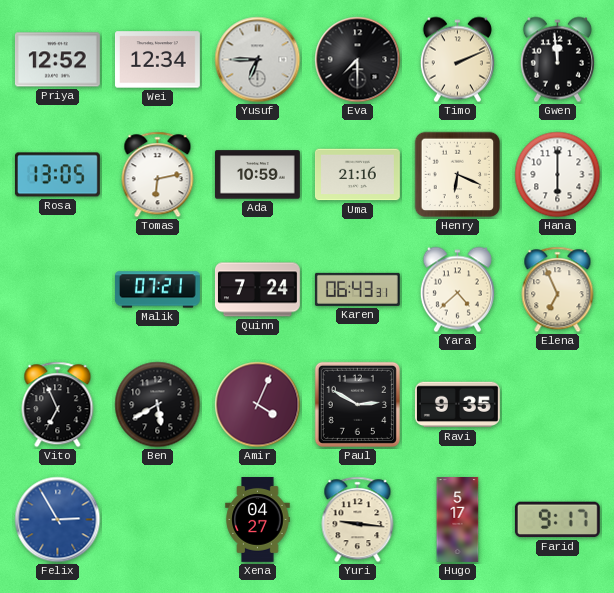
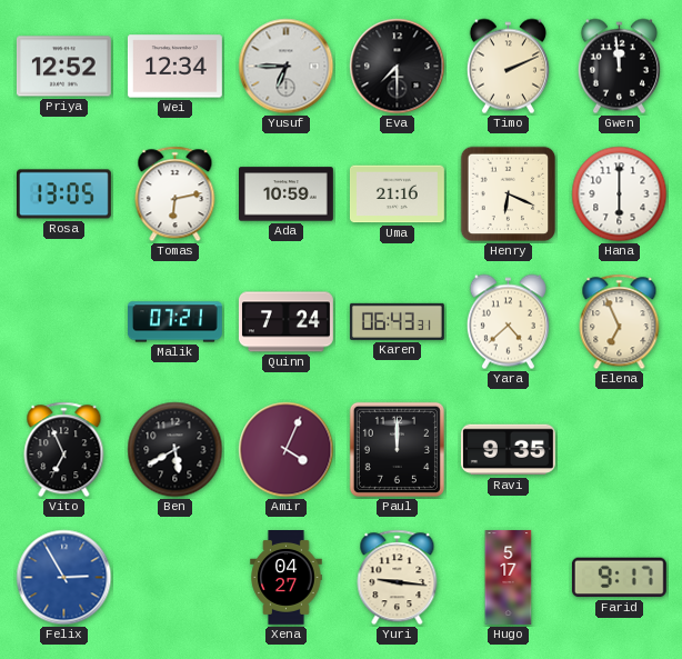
Paul: 2:50 -> 12:00 (397, 449)
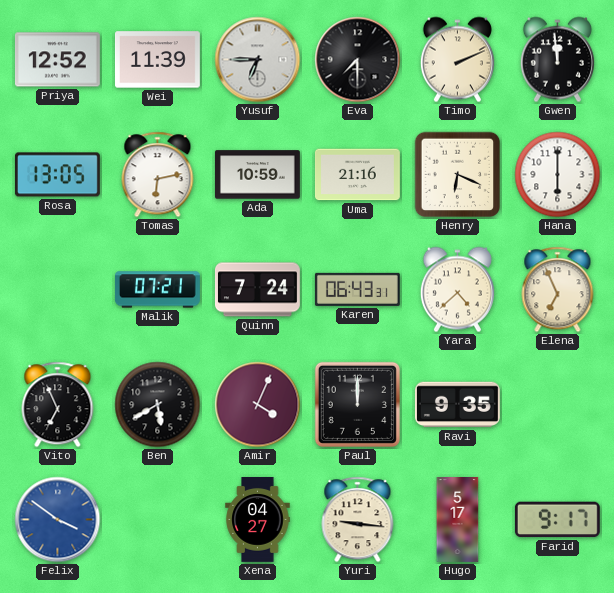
Wei: 12:34 -> 11:39 (157, 60)
Felix: 2:55 -> 3:51 (58, 520)
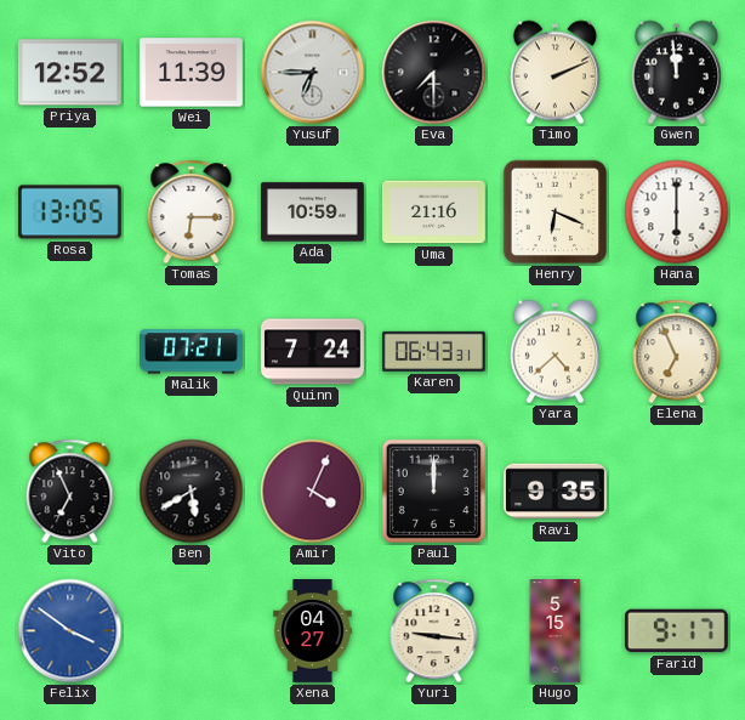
Tomas: 6:13 -> 6:15 (192, 212)
Hugo: 5:17 -> 5:15 (556, 631)
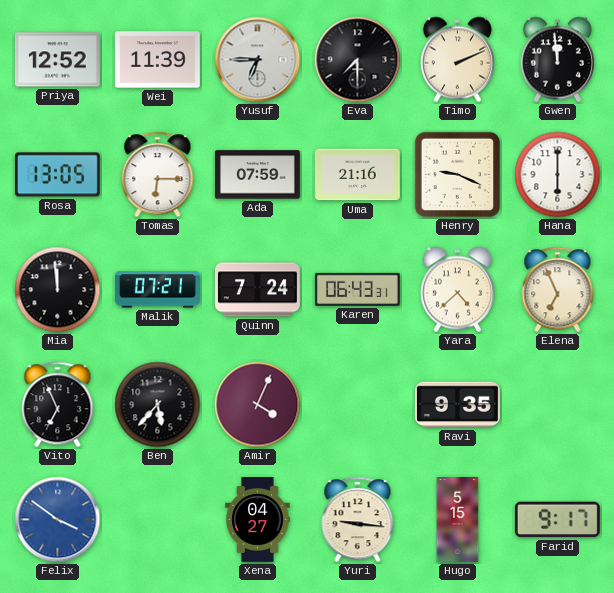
Ada: 10:59 -> 07:59 (257, 175)
Henry: 6:19 -> 9:19 (458, 175)
Mia: none -> 11:59 (58, 290)
Ben: 5:40 -> 5:37 (158, 405)
Paul: 12:00 -> none (433, 491)
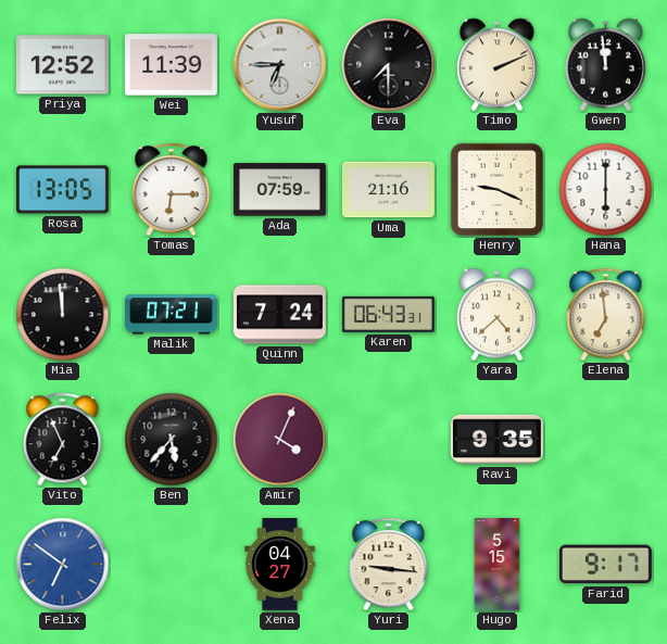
Elena: 6:56 -> 6:59 (606, 315)
Felix: 3:51 -> 6:51 (63, 565)
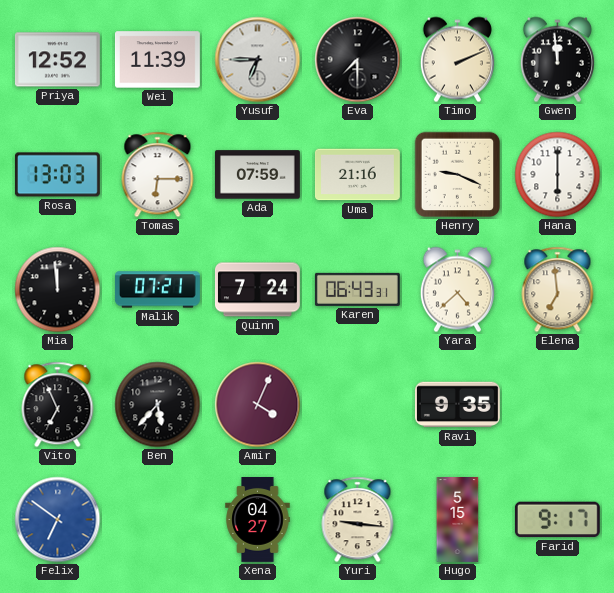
Rosa: 13:05 -> 13:03 (57, 175)
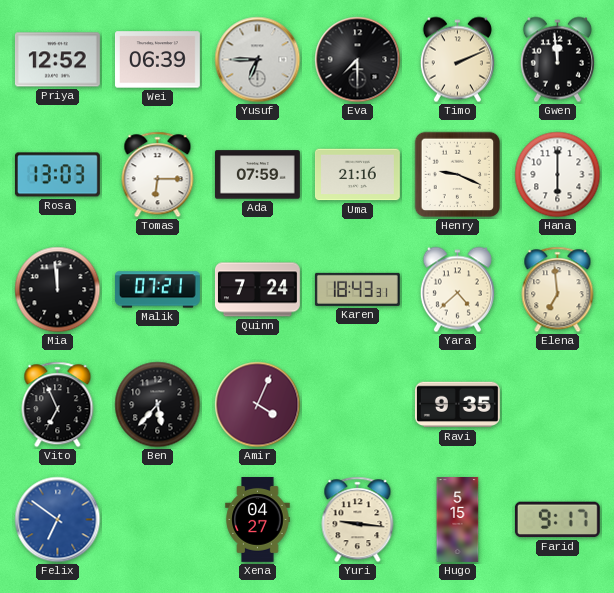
Wei: 11:39 -> 06:39 (157, 60)
Karen: 06:43 -> 18:43 (357, 289)
